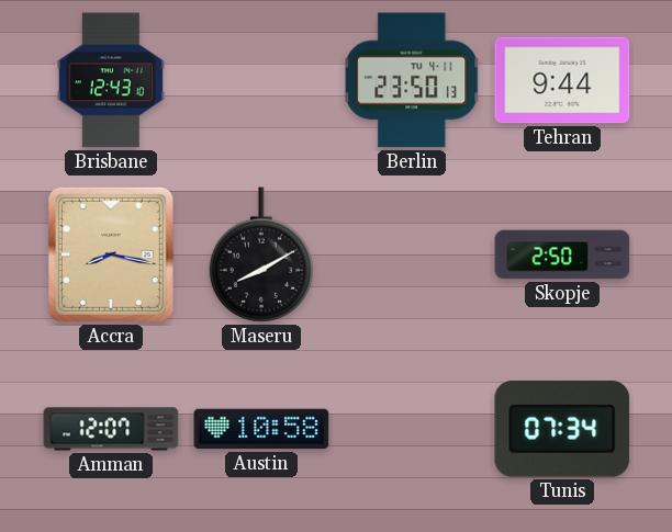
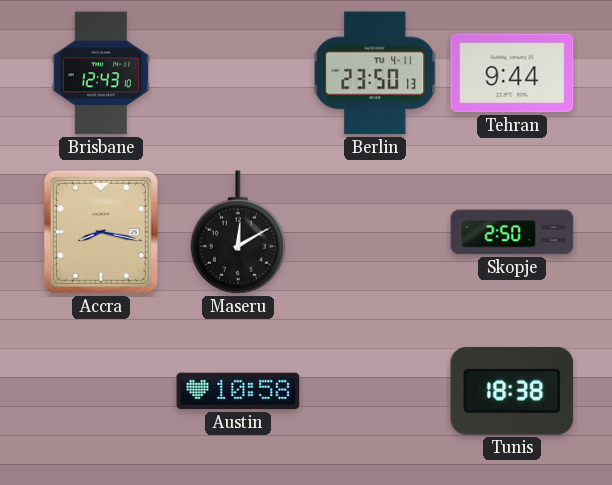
Maseru: 8:10 -> 12:10 (238, 232)
Amman: 12:07 -> none (111, 429)
Tunis: 07:34 -> 18:38 (512, 391)
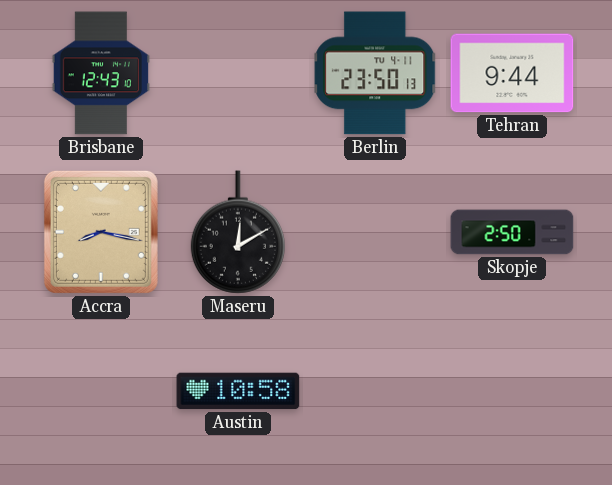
Tunis: 18:38 -> none (512, 391)
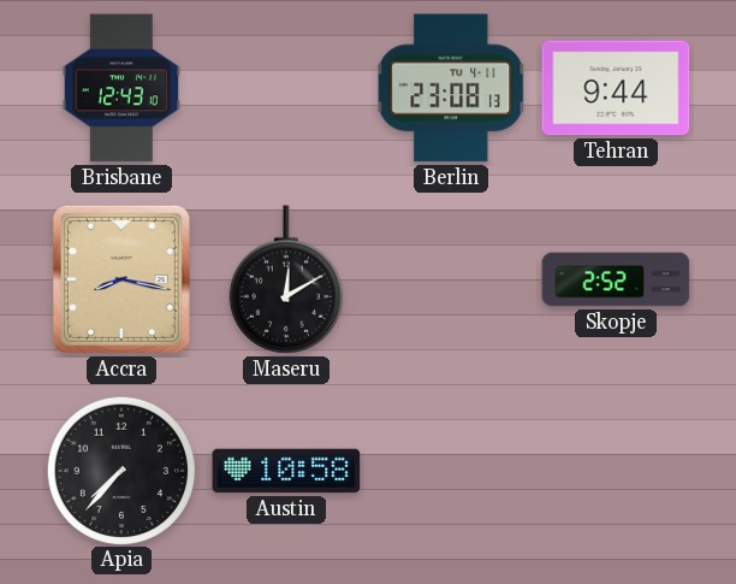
Berlin: 23:50 -> 23:08 (451, 88)
Skopje: 2:50 -> 2:52 (616, 279)
Apia: none -> 7:37 (120, 470)
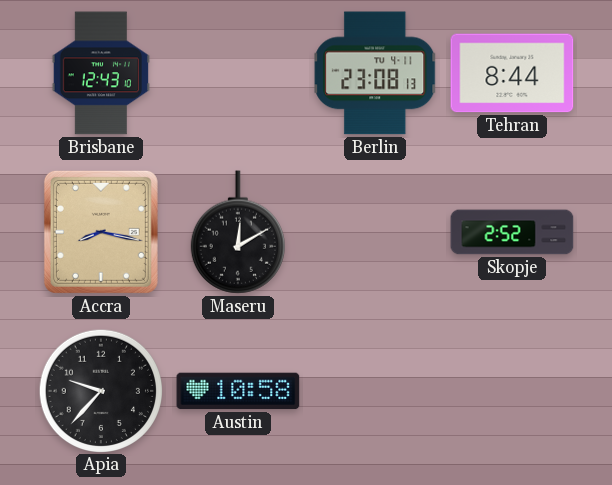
Tehran: 9:44 -> 8:44 (512, 73)
Apia: 7:37 -> 9:37 (100, 390)
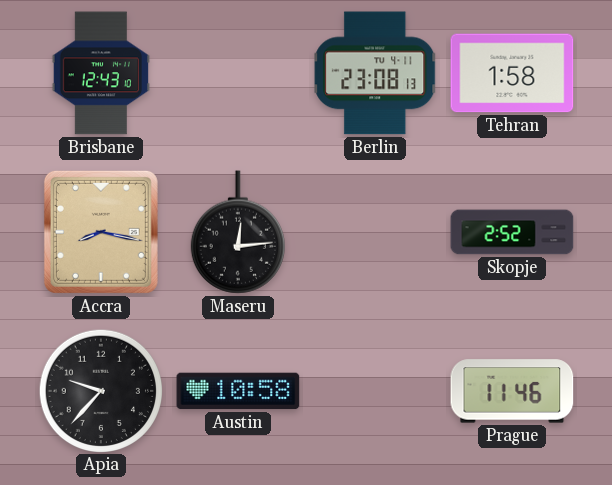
Tehran: 8:44 -> 1:58 (512, 73)
Maseru: 12:10 -> 12:14 (238, 232)
Prague: none -> 11:46 (512, 391)
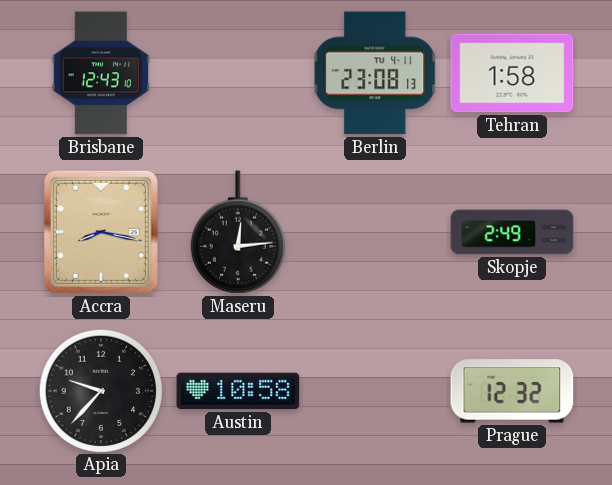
Skopje: 2:52 -> 2:49 (512, 232)
Prague: 11:46 -> 12:32 (512, 391)
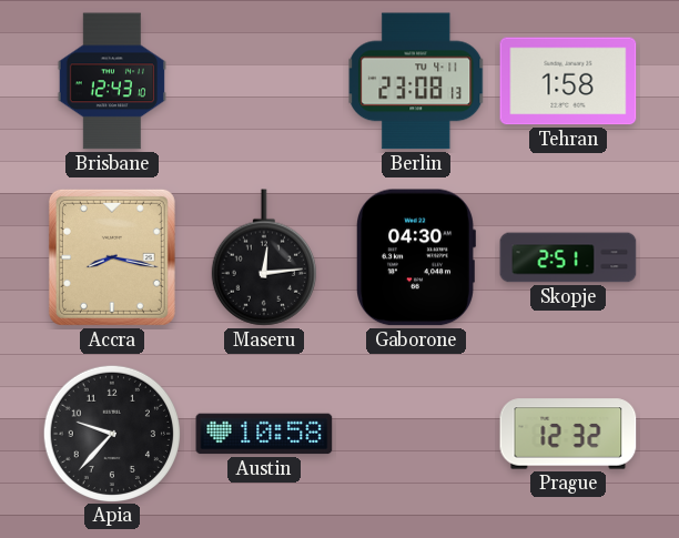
Gaborone: none -> 04:30 (416, 257)
Skopje: 2:49 -> 2:51 (568, 257)
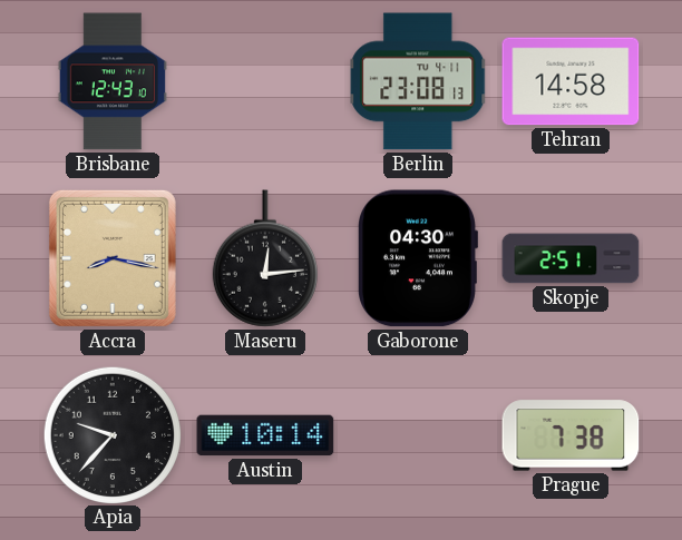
Tehran: 1:58 -> 14:58 (571, 81)
Austin: 10:58 -> 10:14 (265, 435)
Prague: 12:32 -> 7:38 (571, 435)
